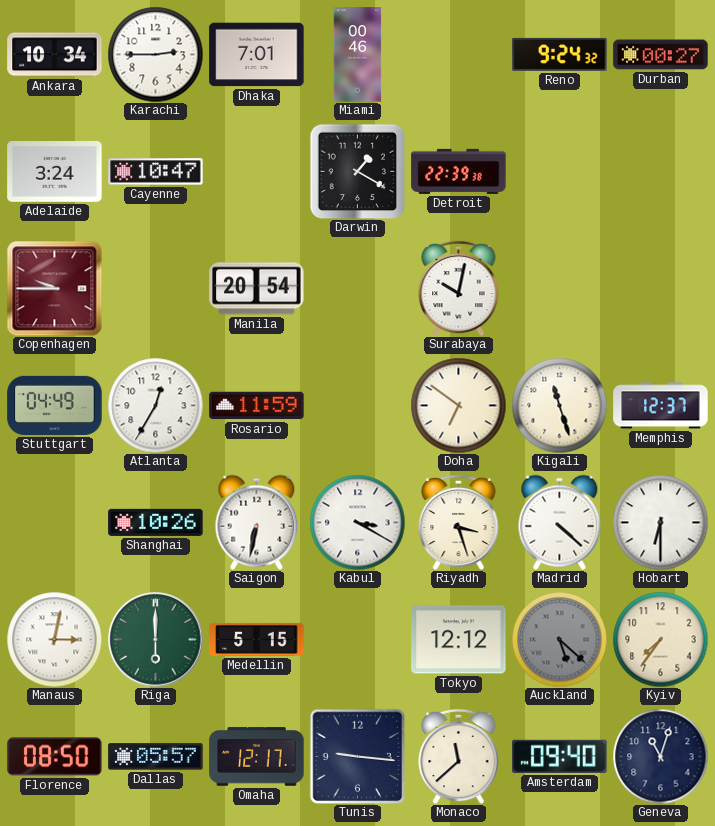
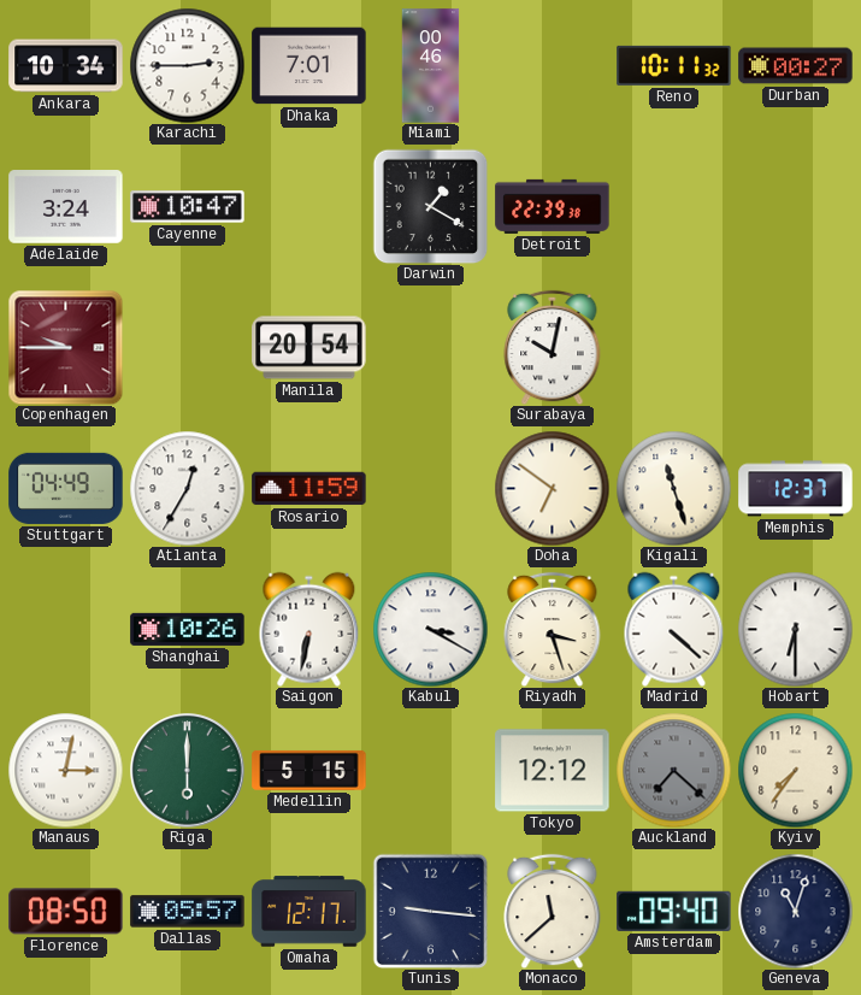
Reno: 9:24 -> 10:11 (674, 65)
Auckland: 5:22 -> 7:22 (673, 770)
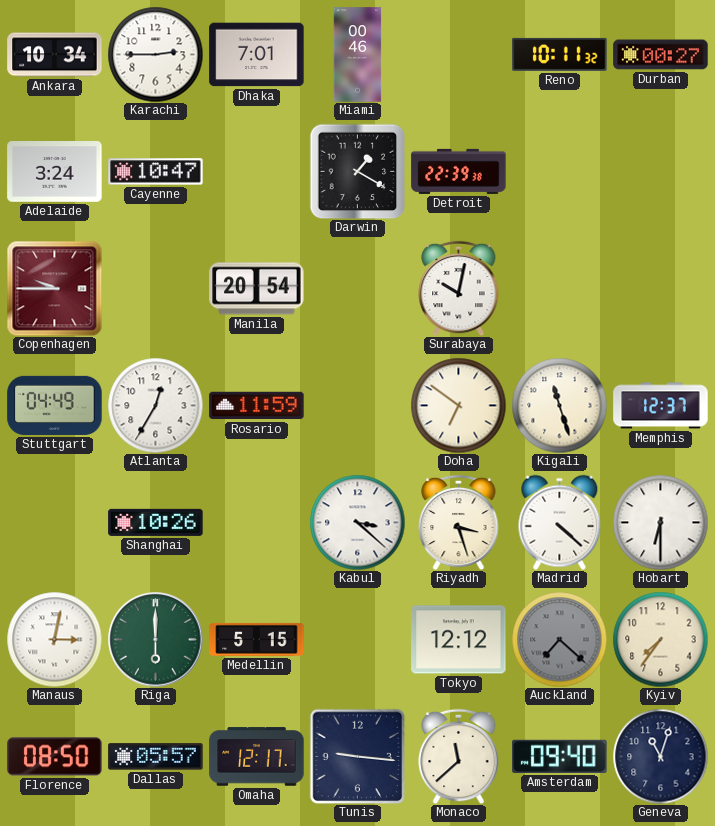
Saigon: 6:32 -> none (309, 629)
Kabul: 3:20 -> 3:22 (357, 522)
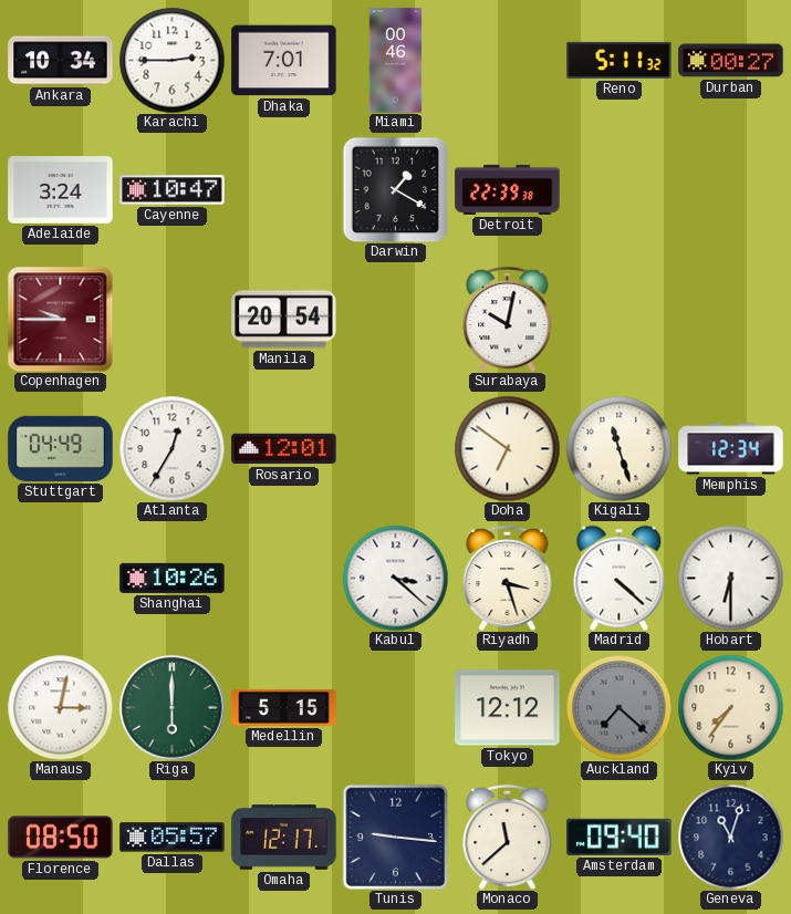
Reno: 10:11 -> 5:11 (620, 60)
Rosario: 11:59 -> 12:01 (284, 449)
Memphis: 12:37 -> 12:34 (731, 449)
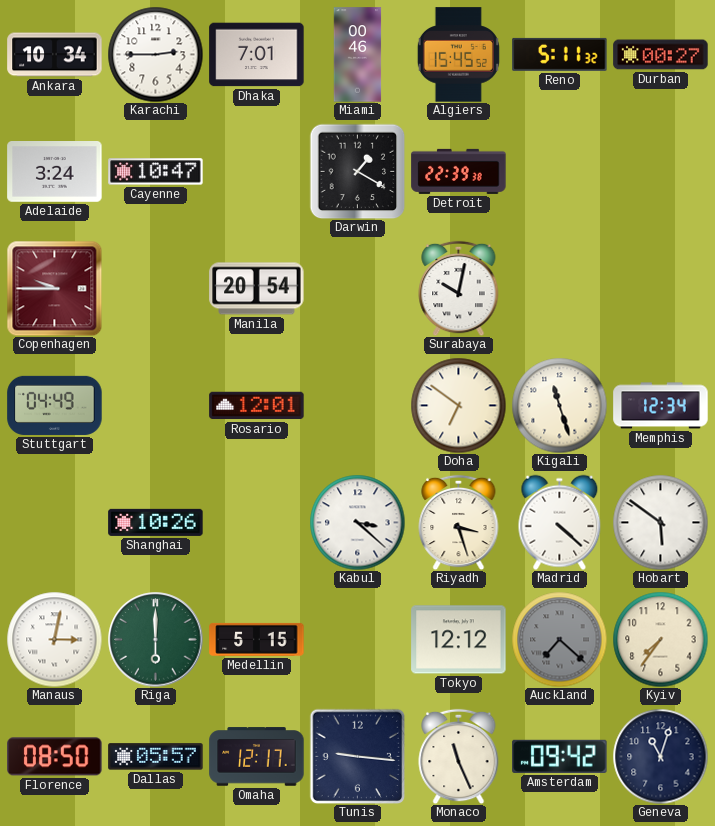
Algiers: none -> 15:45 (458, 55)
Atlanta: 12:35 -> none (171, 448)
Hobart: 6:30 -> 5:51 (660, 522)
Monaco: 11:38 -> 11:26 (459, 756)
Amsterdam: 09:40 -> 09:42 (560, 756)
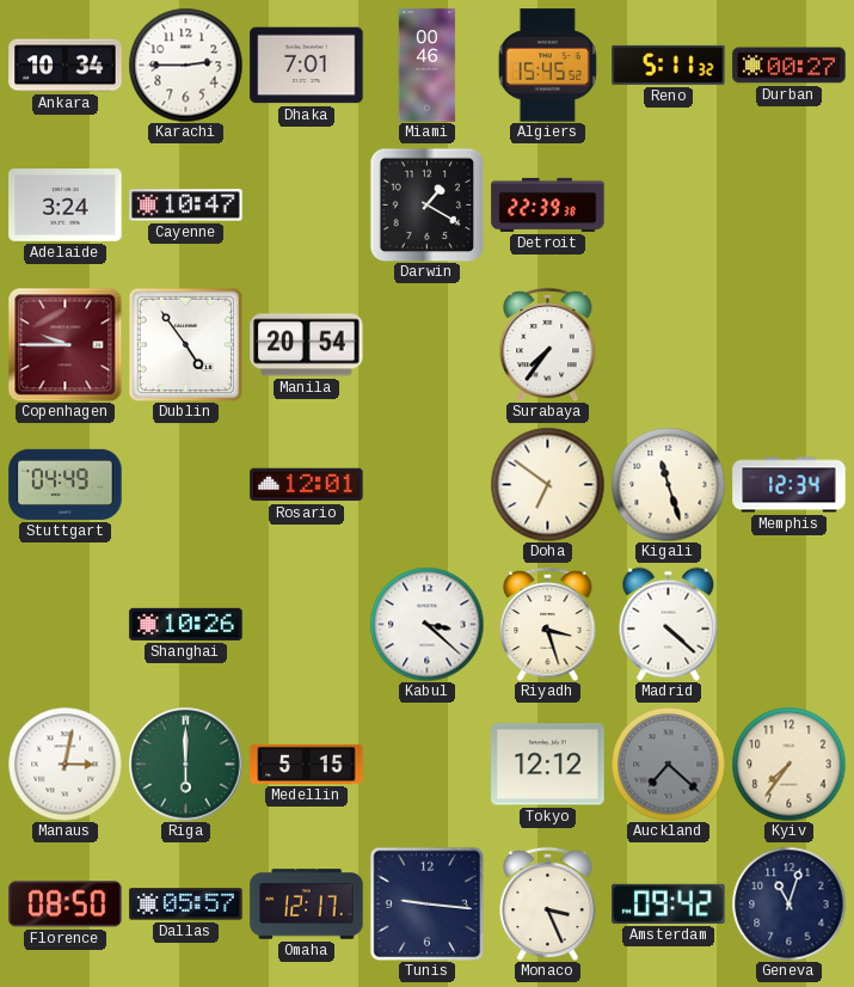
Dublin: none -> 4:54 (185, 344)
Surabaya: 10:02 -> 7:36 (548, 344)
Hobart: 5:51 -> none (660, 522)
Monaco: 11:26 -> 3:26 (548, 903)
